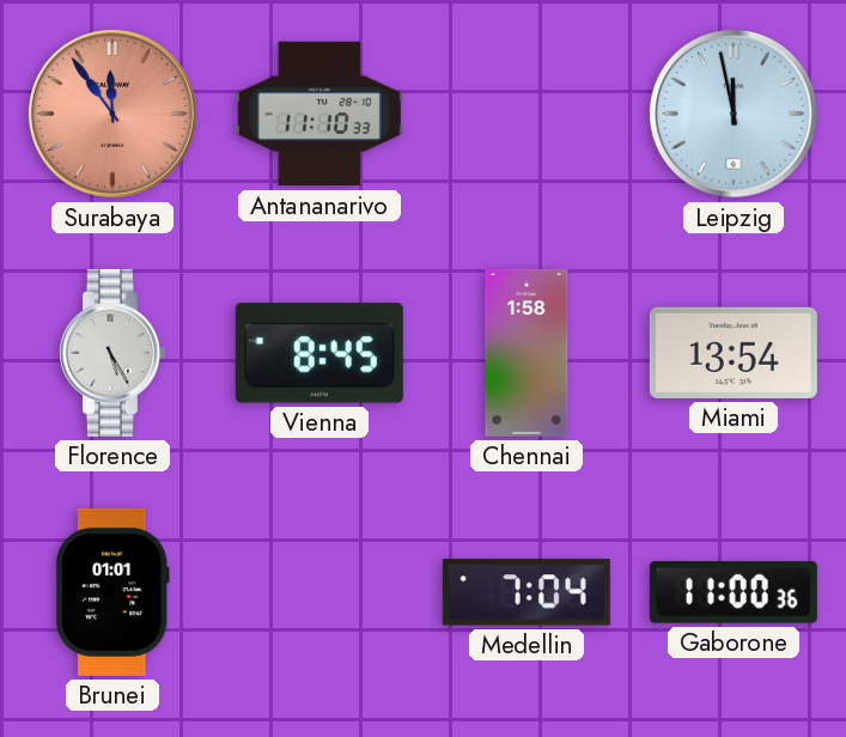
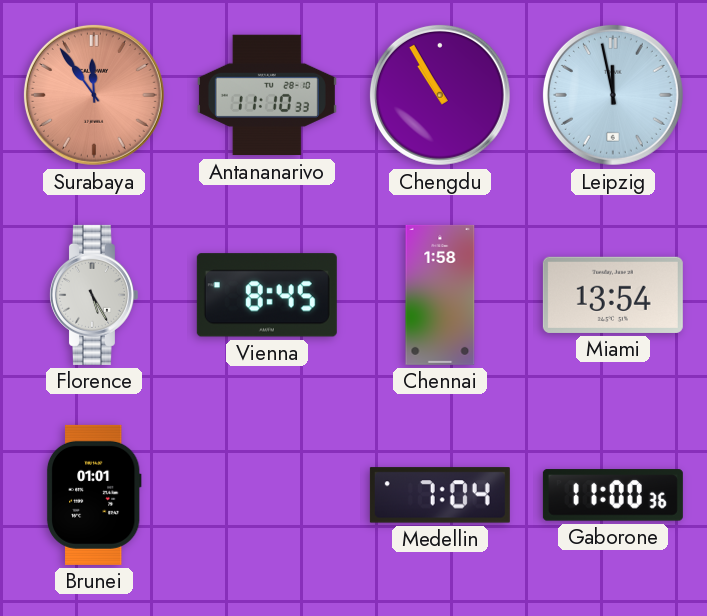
Chengdu: none -> 10:55 (440, 95)
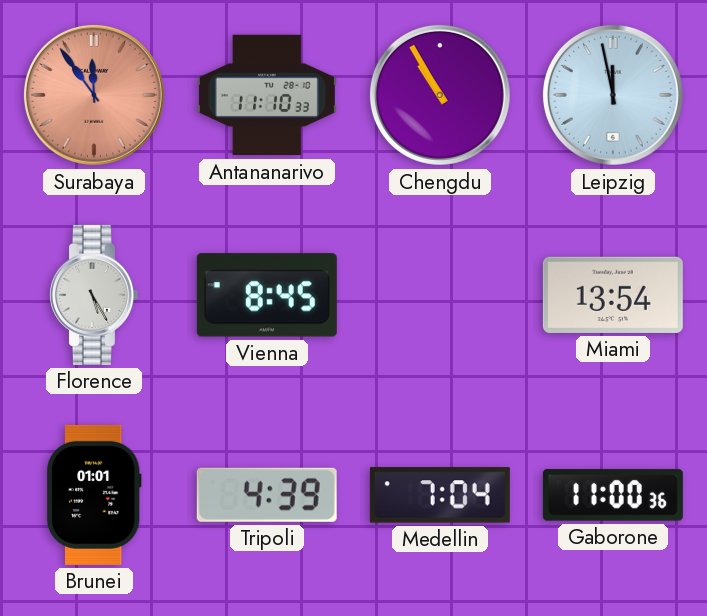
Chennai: 1:58 -> none (440, 295)
Tripoli: none -> 4:39 (267, 495)
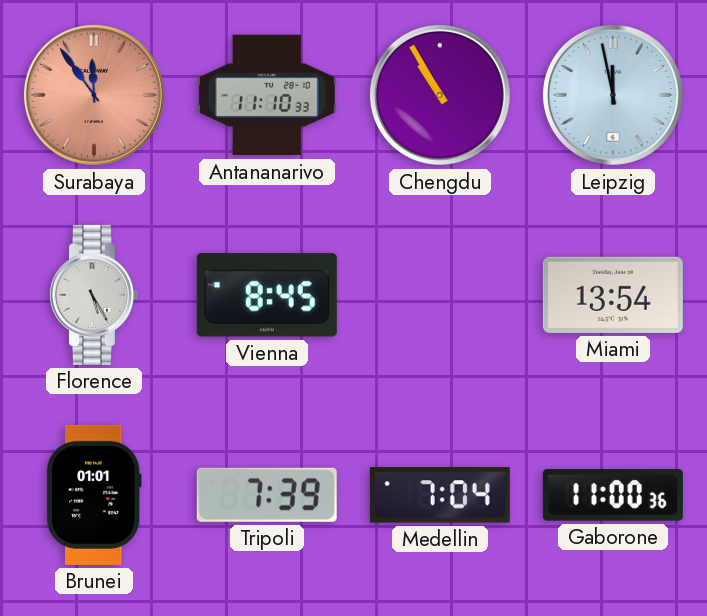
Tripoli: 4:39 -> 7:39 (267, 495)
